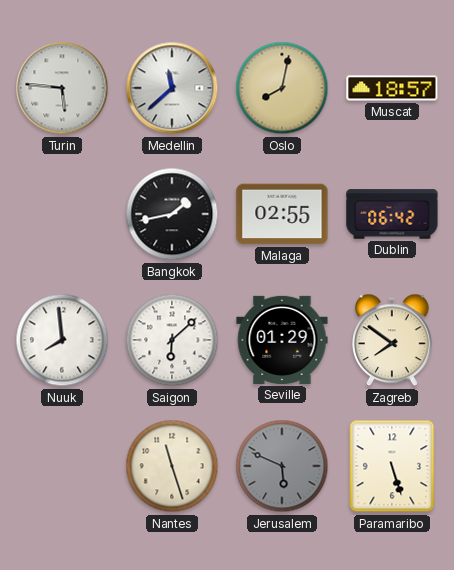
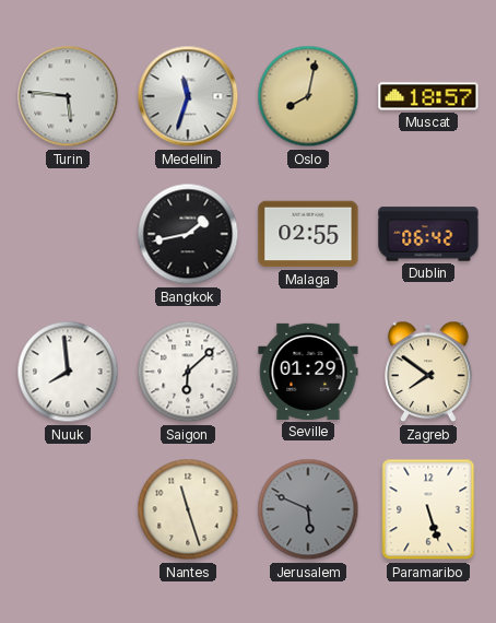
Medellin: 11:38 -> 11:33 (188, 96)
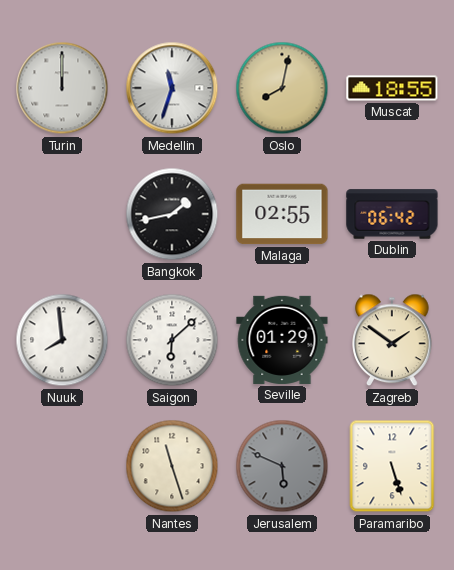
Turin: 5:46 -> 12:00 (62, 88)
Muscat: 18:57 -> 18:55 (392, 88)
Zagreb: 7:51 -> 1:51 (392, 340)
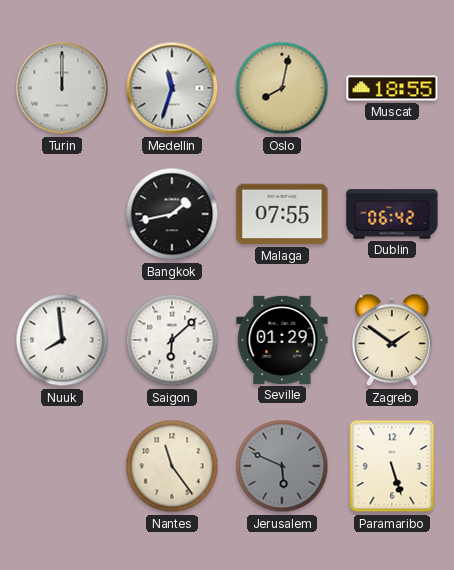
Malaga: 02:55 -> 07:55 (282, 214)
Nantes: 11:27 -> 11:24 (172, 466)
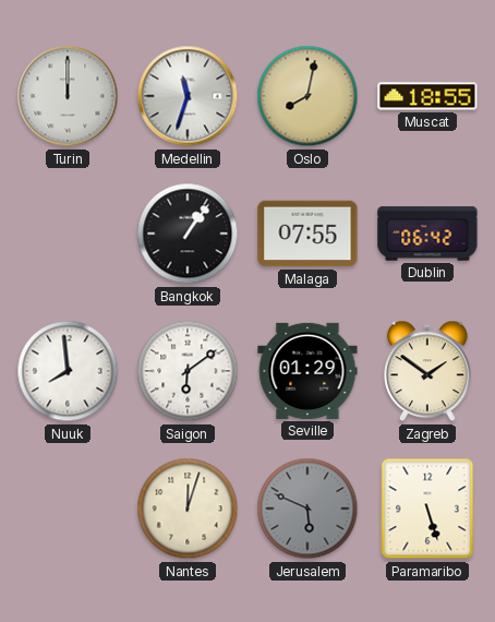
Bangkok: 1:43 -> 1:06 (188, 234)
Saigon: 6:08 -> 6:09 (188, 371)
Nantes: 11:24 -> 12:03 (188, 509)
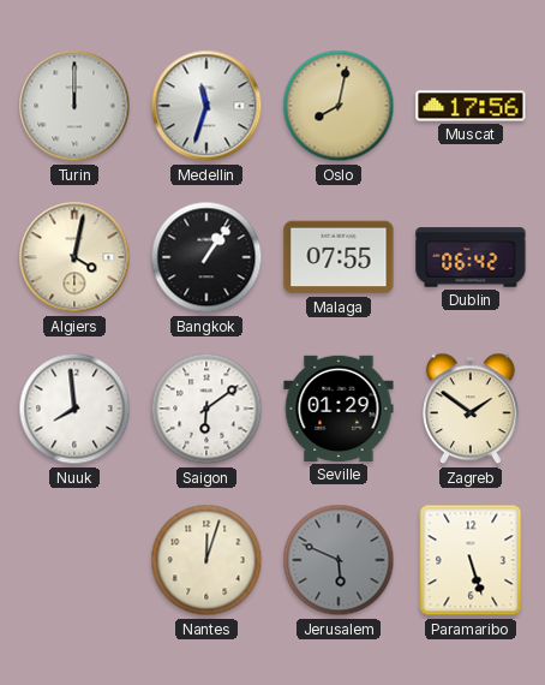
Muscat: 18:55 -> 17:56 (471, 106)
Algiers: none -> 4:02 (74, 257)
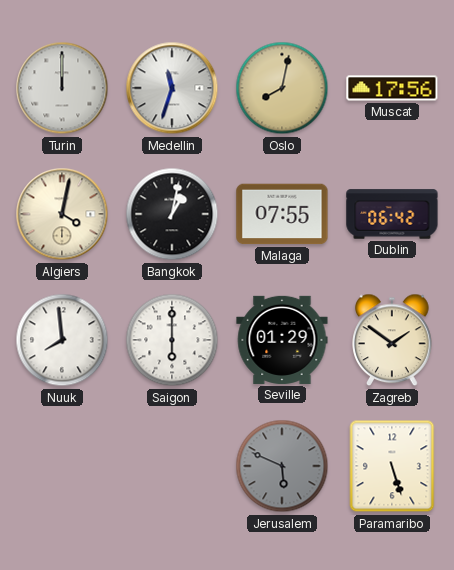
Bangkok: 1:06 -> 1:02 (172, 214)
Saigon: 6:09 -> 6:00 (172, 340)
Nantes: 12:03 -> none (206, 560)
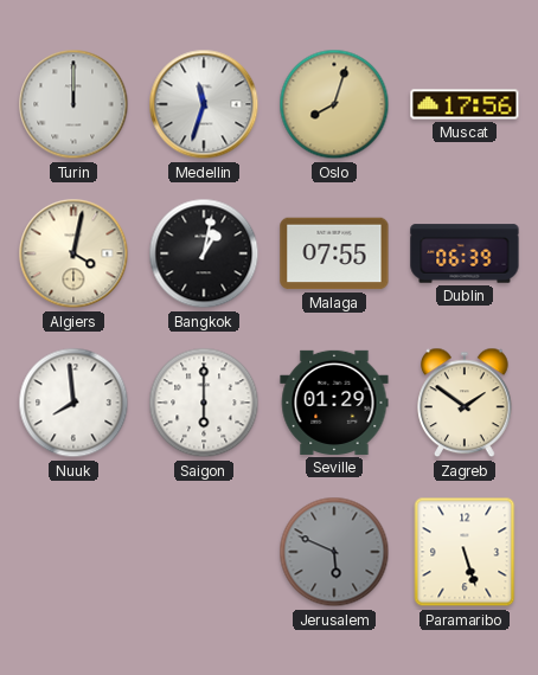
Oslo: 8:02 -> 8:03 (334, 104)
Dublin: 06:42 -> 06:39 (465, 253)
